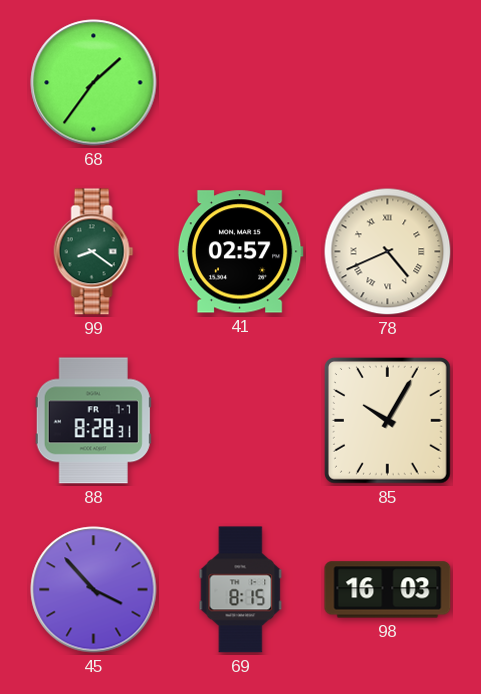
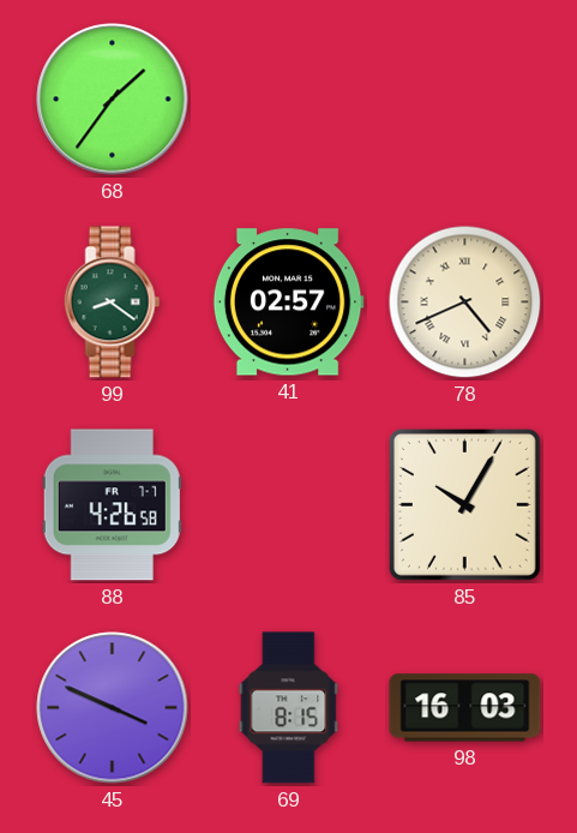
88: 8:28 -> 4:26 (112, 505)
45: 3:53 -> 3:49 (113, 708)
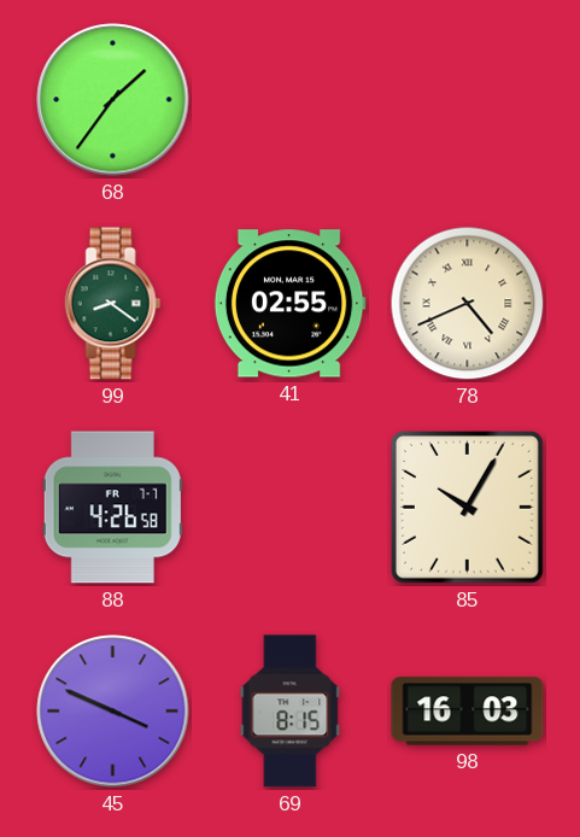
41: 02:57 -> 02:55 (289, 304)
